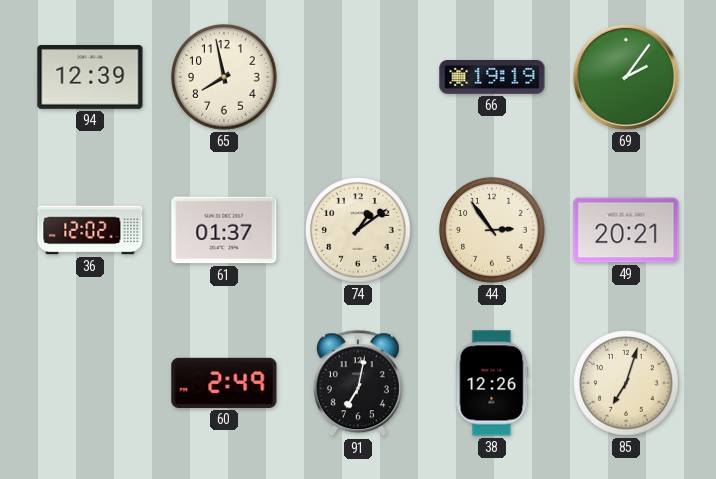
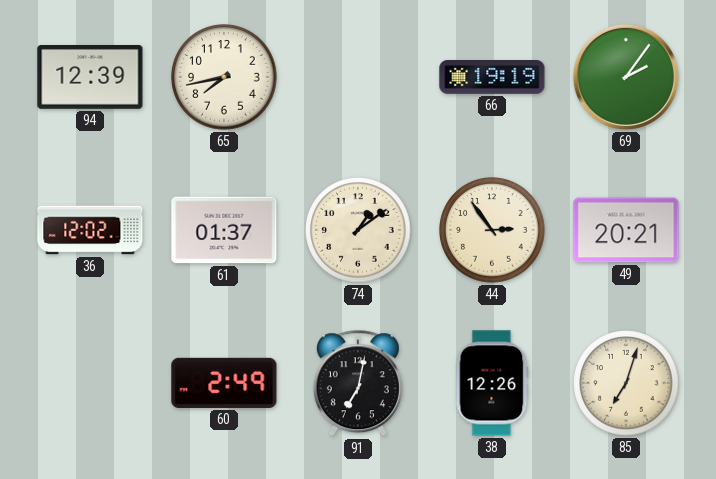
65: 7:58 -> 7:43 (224, 77)
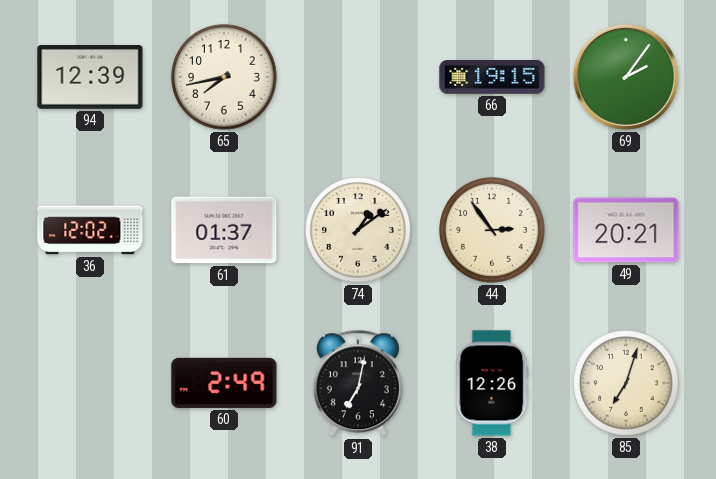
66: 19:19 -> 19:15 (492, 78)
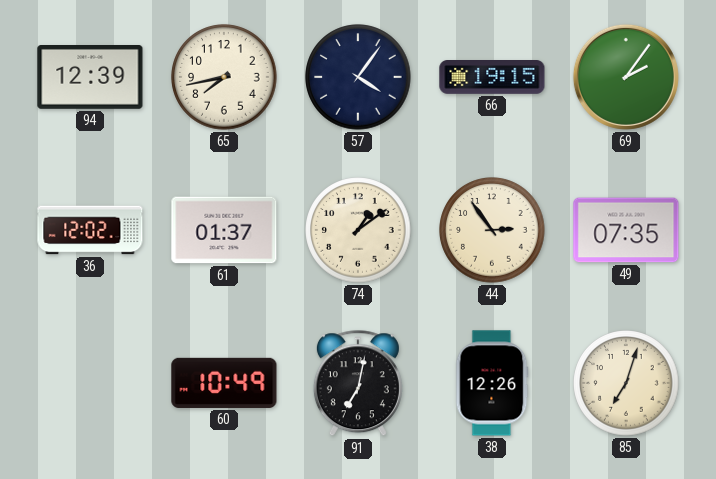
57: none -> 4:06 (358, 77)
49: 20:21 -> 07:35 (626, 230)
60: 2:49 -> 10:49 (224, 383)
